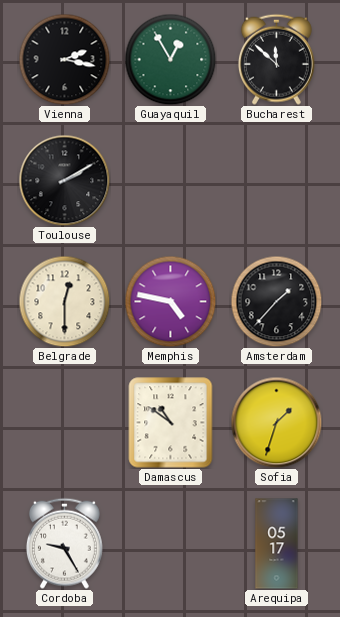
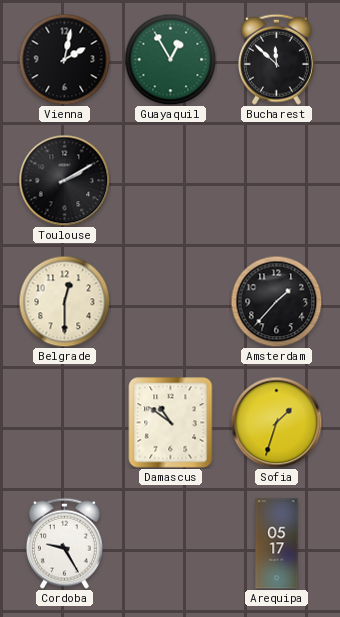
Vienna: 2:17 -> 2:02 (64, 59)
Memphis: 4:47 -> none (170, 301)
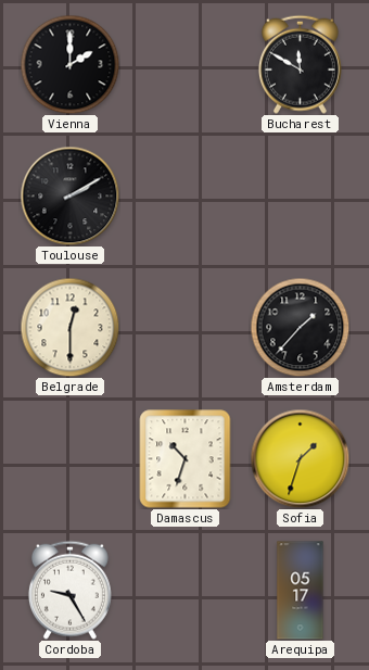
Vienna: 2:02 -> 2:00 (69, 64)
Guayaquil: 12:55 -> none (170, 59)
Bucharest: 11:52 -> 11:50 (300, 64)
Damascus: 10:51 -> 10:33 (186, 459)
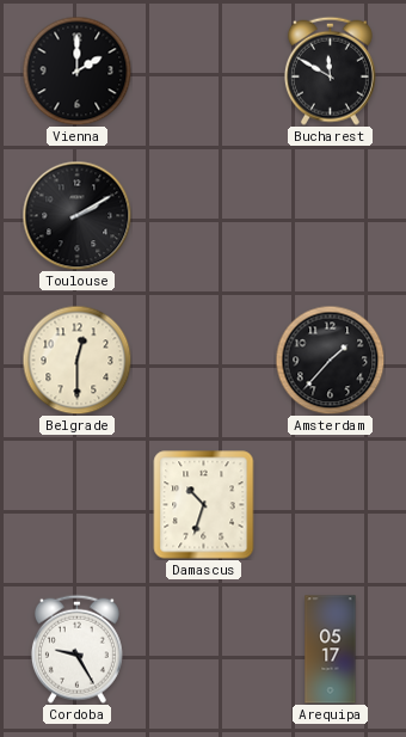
Sofia: 1:33 -> none (300, 458)
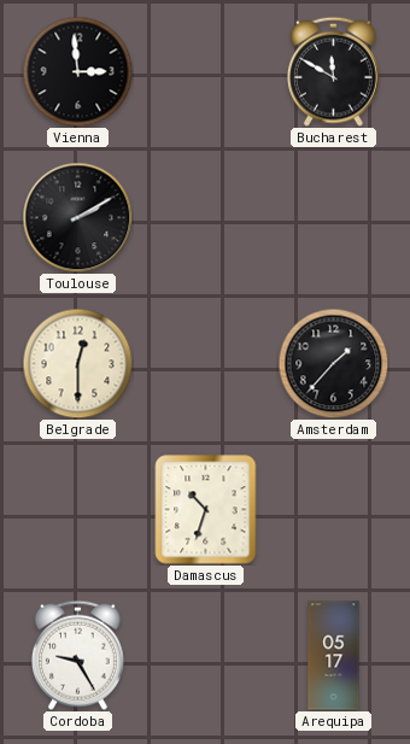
Vienna: 2:00 -> 2:59 (77, 71)
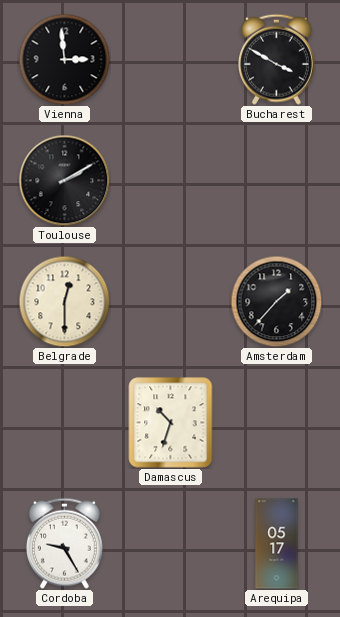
Bucharest: 11:50 -> 3:50 (276, 59)
